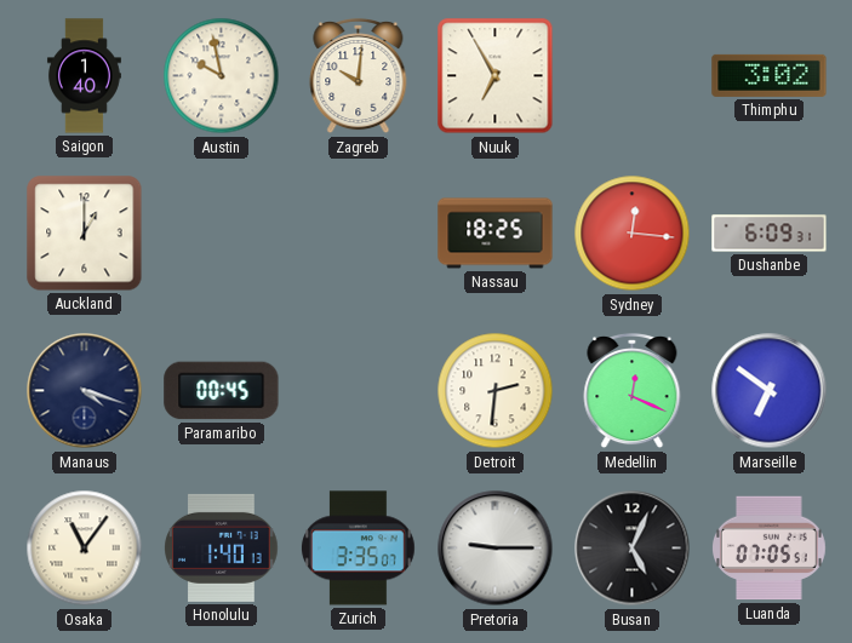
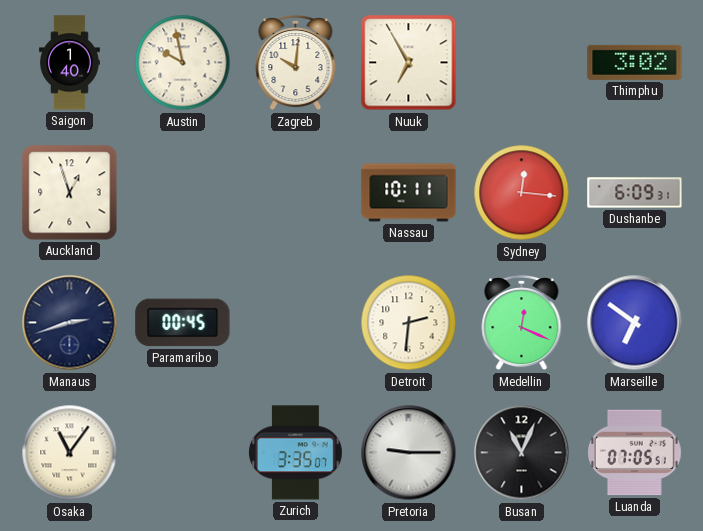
Auckland: 1:00 -> 12:57 (70, 193)
Nassau: 18:25 -> 10:11 (409, 193)
Manaus: 4:18 -> 2:42 (70, 323)
Honolulu: 1:40 -> none (222, 547)
Busan: 5:04 -> 11:04 (522, 453)
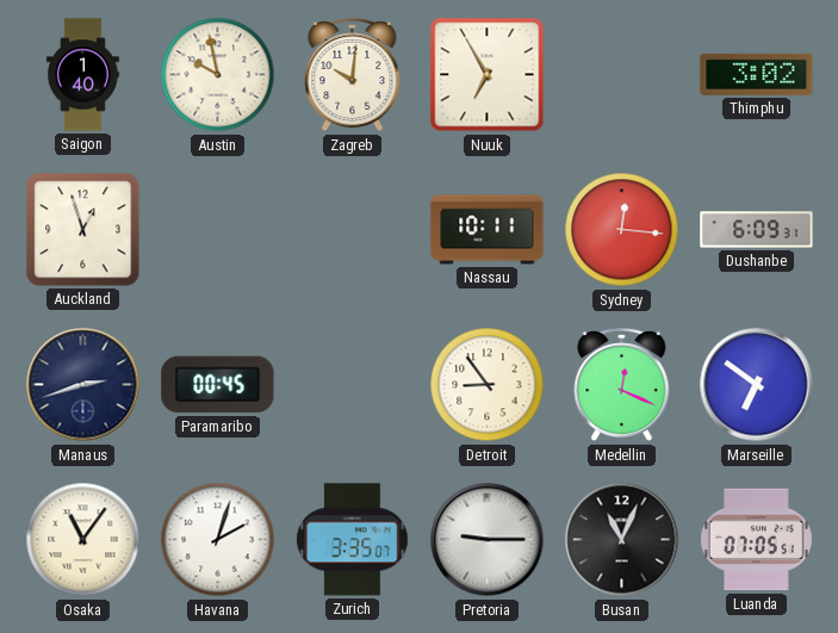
Detroit: 2:31 -> 8:54 (488, 385)
Havana: none -> 2:03 (218, 540)
